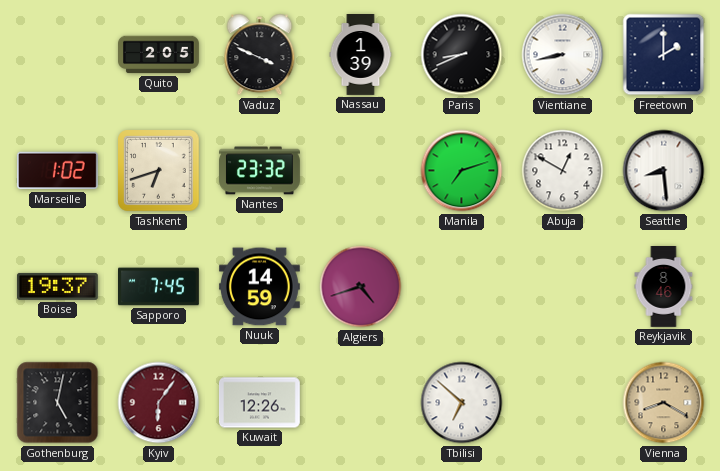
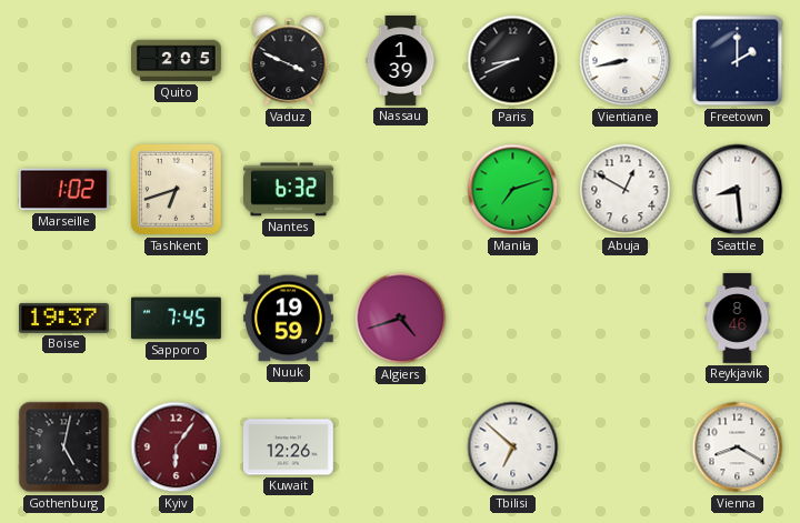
Nantes: 23:32 -> 6:32 (289, 190)
Nuuk: 14:59 -> 19:59 (288, 319)
Vienna dial: champagne -> white (738, 447)
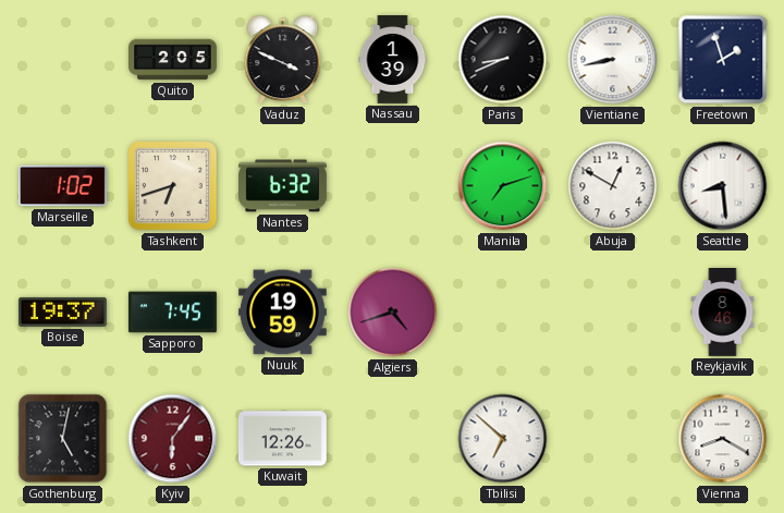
Freetown: 2:00 -> 1:57 (723, 60)
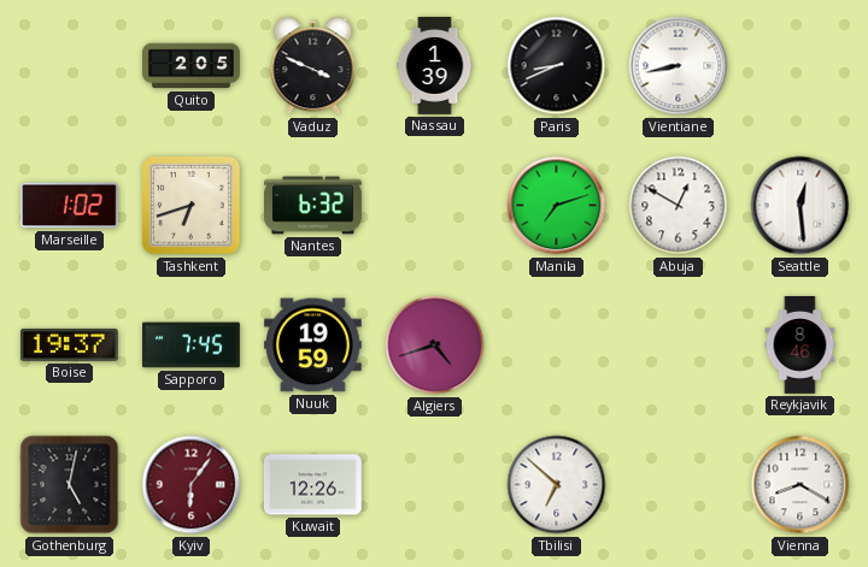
Freetown: 1:57 -> none (723, 60)
Seattle: 8:29 -> 12:29 (800, 206)
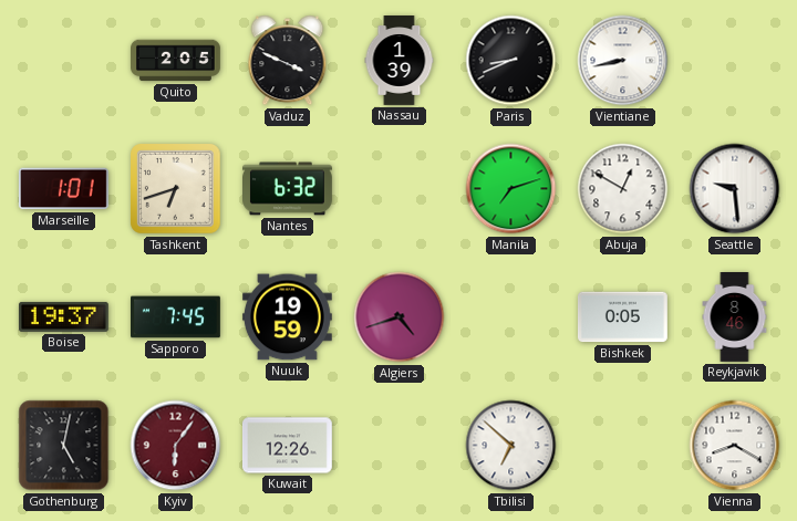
Marseille: 1:02 -> 1:01 (63, 189)
Seattle: 12:29 -> 9:29 (735, 189)
Bishkek: none -> 0:05 (622, 317)
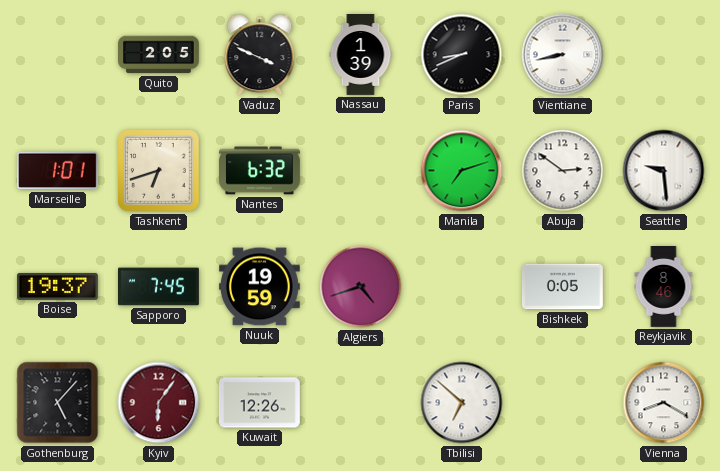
Abuja: 12:50 -> 2:51 (563, 171)
Gothenburg: 5:02 -> 5:07 (58, 403)
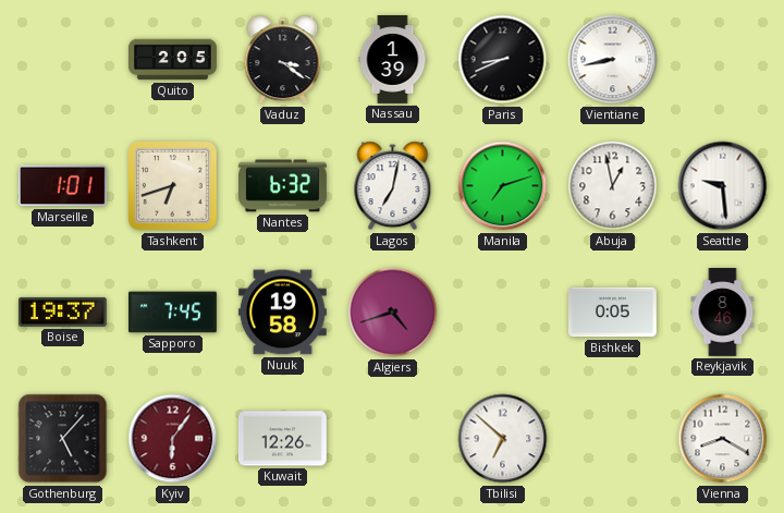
Vaduz: 3:49 -> 3:21 (283, 60)
Lagos: none -> 7:02 (393, 186)
Abuja: 2:51 -> 12:58 (613, 186)
Nuuk: 19:59 -> 19:58 (282, 313)
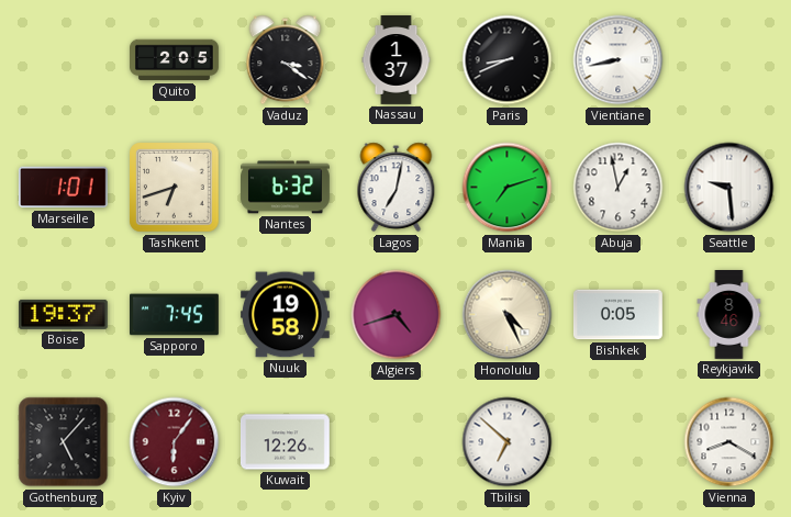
Nassau: 1:39 -> 1:37 (397, 60)
Honolulu: none -> 4:26 (508, 315)
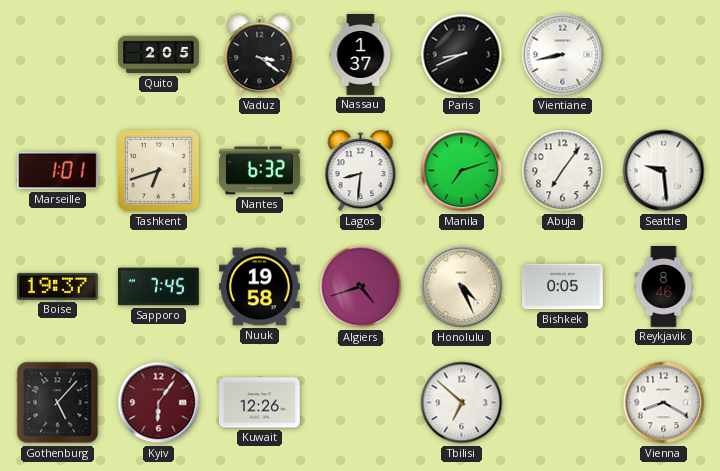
Lagos: 7:02 -> 8:31 (361, 171)
Abuja: 12:58 -> 7:06 (563, 171)
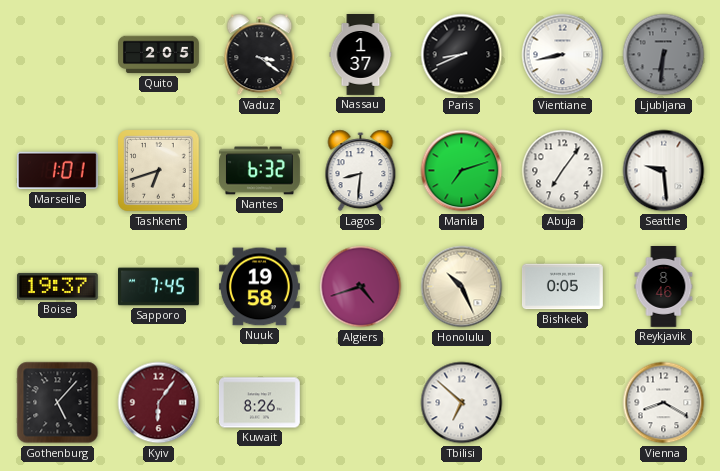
Ljubljana: none -> 6:31 (664, 55)
Honolulu: 4:26 -> 10:26 (462, 287)
Kuwait: 12:26 -> 8:26 (259, 403)
